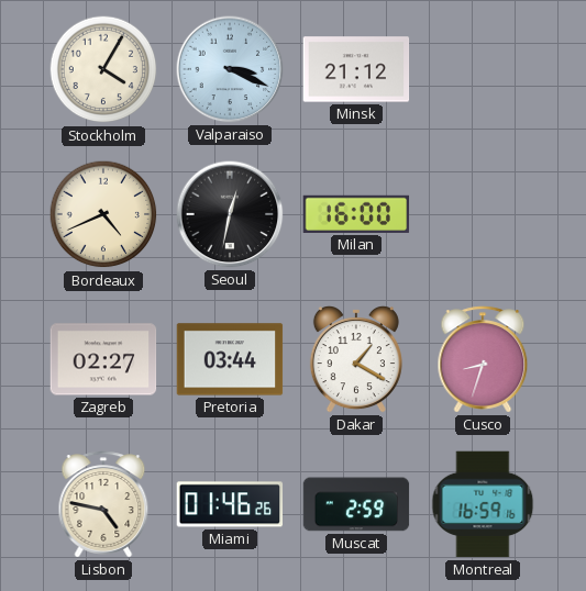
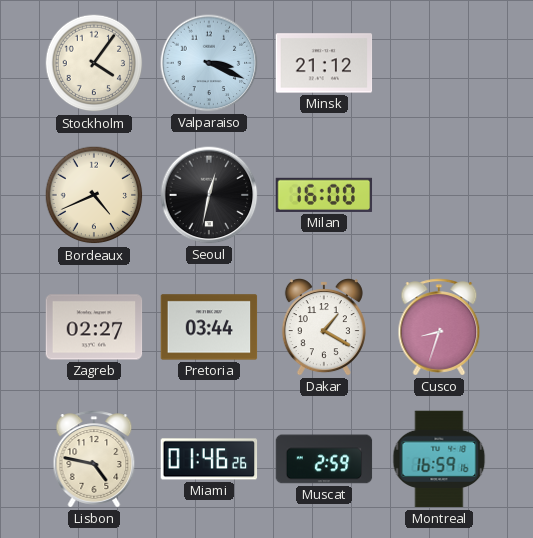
Stockholm: 4:05 -> 4:06 (94, 63)
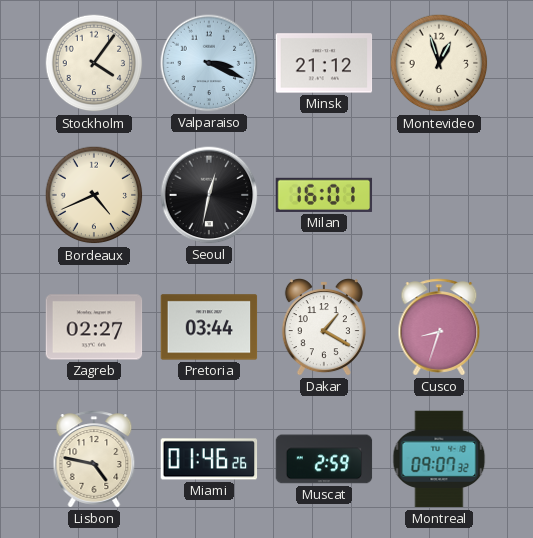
Montevideo: none -> 12:57 (439, 63)
Milan: 16:00 -> 16:01 (324, 195)
Montreal: 16:59 -> 09:07 (439, 459)
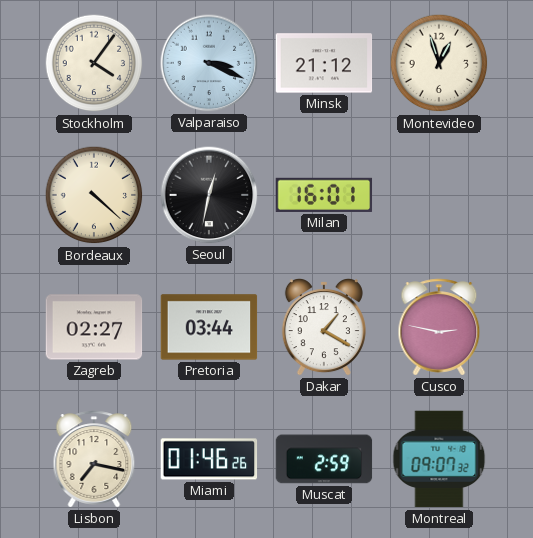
Bordeaux: 4:41 -> 4:22 (94, 195)
Cusco: 8:33 -> 2:47 (439, 327)
Lisbon: 4:47 -> 7:17 (94, 459)
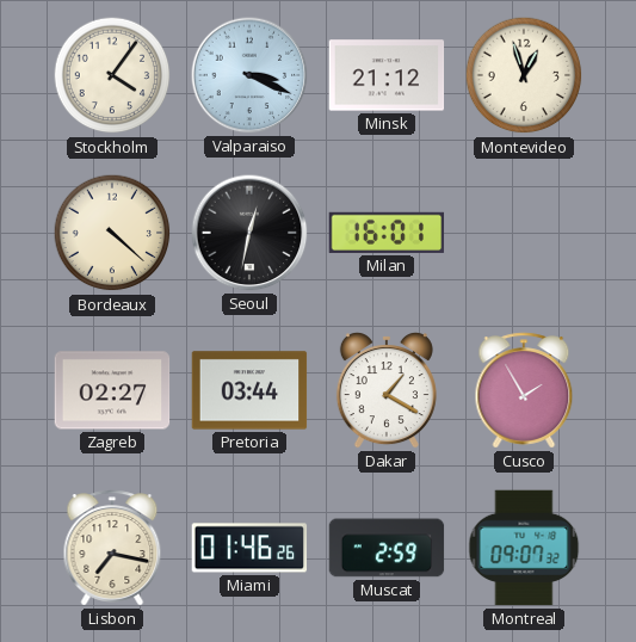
Cusco: 2:47 -> 1:55 (524, 390)
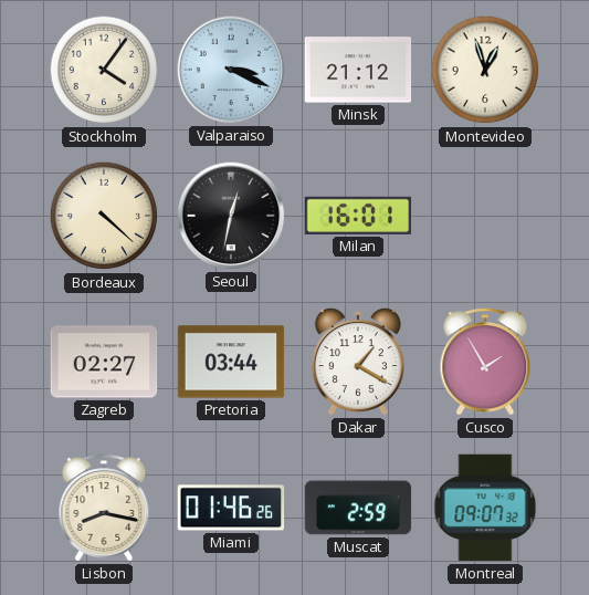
Lisbon: 7:17 -> 8:17 (104, 508)
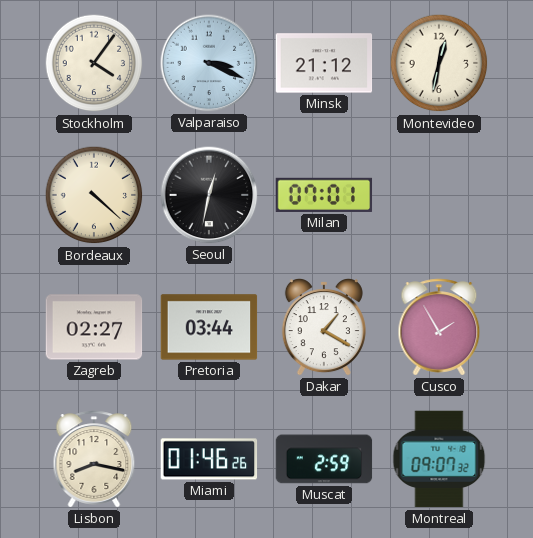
Montevideo: 12:57 -> 12:32 (439, 63)
Milan: 16:01 -> 07:01 (324, 195)
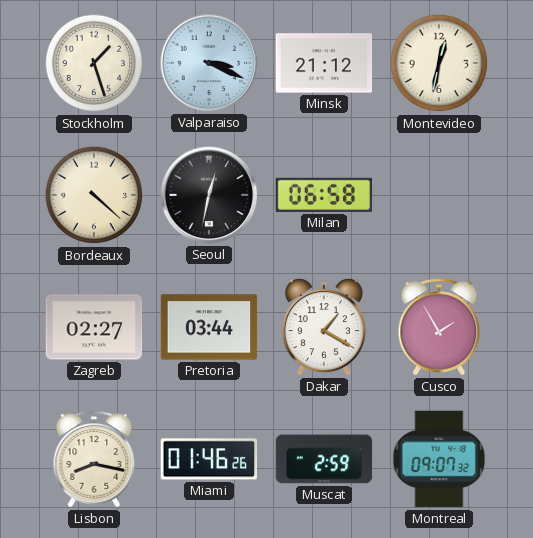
Stockholm: 4:06 -> 1:27 (94, 63)
Milan: 07:01 -> 06:58 (324, 195)
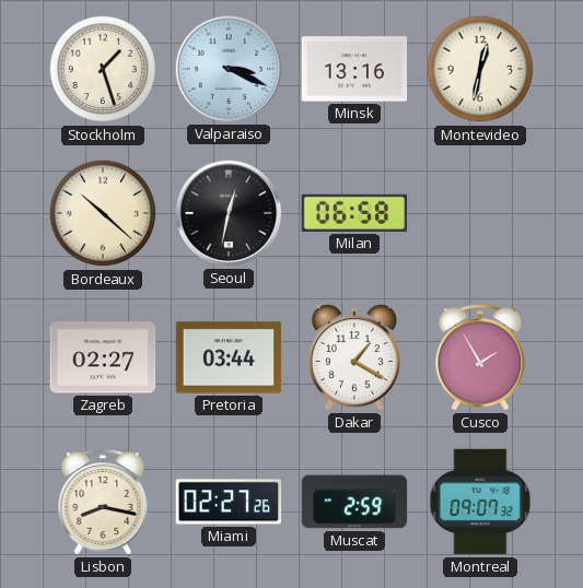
Minsk: 21:12 -> 13:16 (354, 69)
Bordeaux: 4:22 -> 10:22 (103, 213)
Miami: 01:46 -> 02:27 (229, 502)
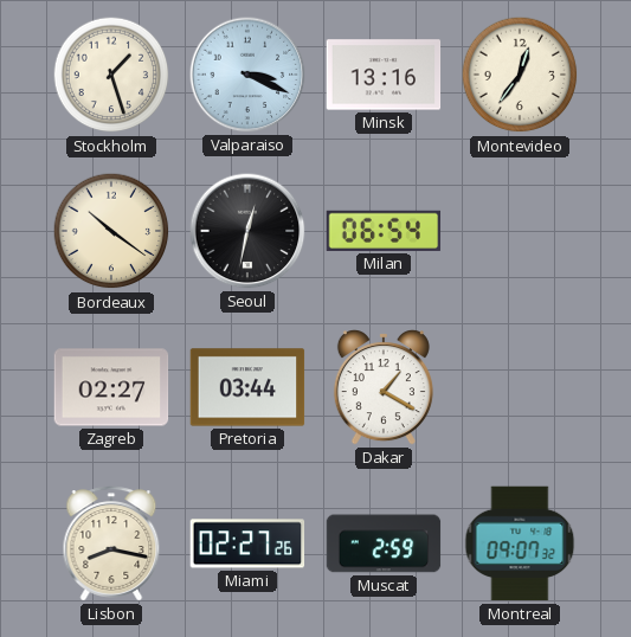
Montevideo: 12:32 -> 12:36 (520, 75)
Bordeaux: 10:22 -> 10:21 (111, 231)
Milan: 06:58 -> 06:54 (384, 231)
Cusco: 1:55 -> none (480, 357)
